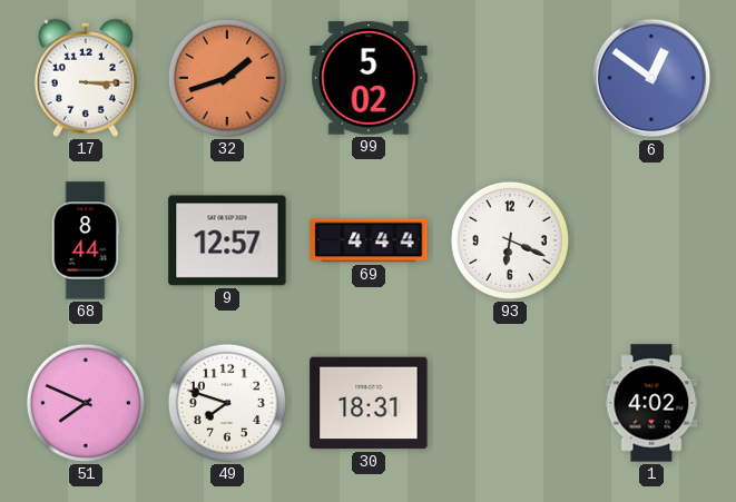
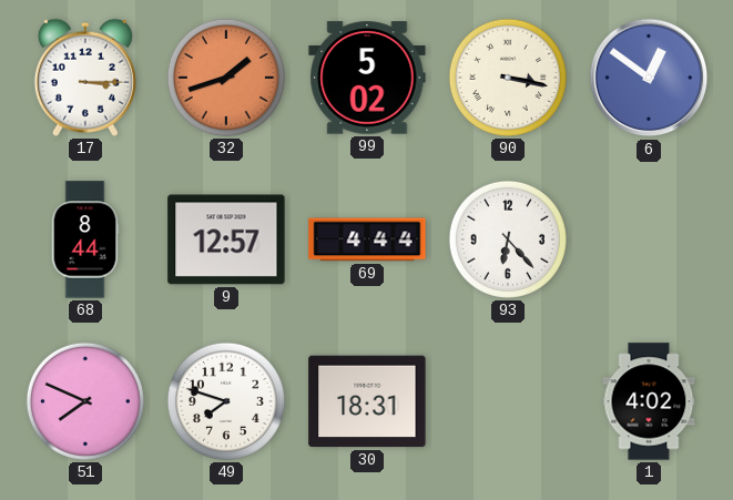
90: none -> 3:17 (508, 78)
93: 6:19 -> 6:23 (508, 239)
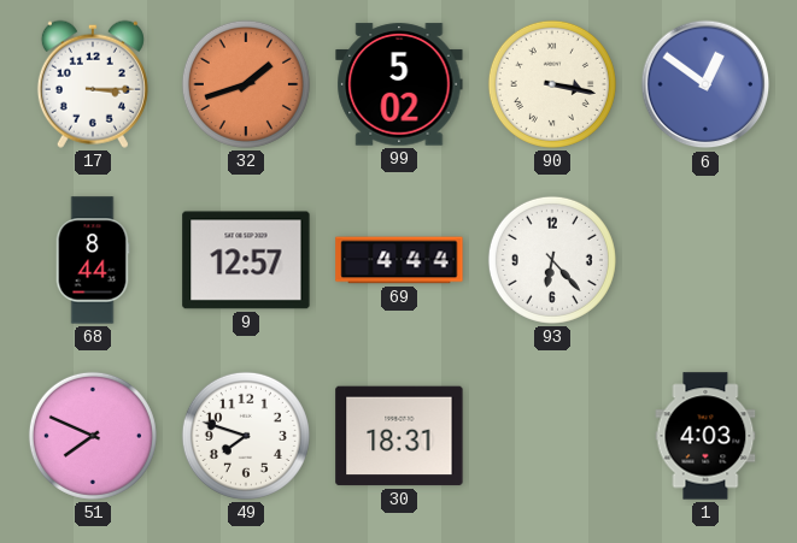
1: 4:02 -> 4:03 (705, 436)
